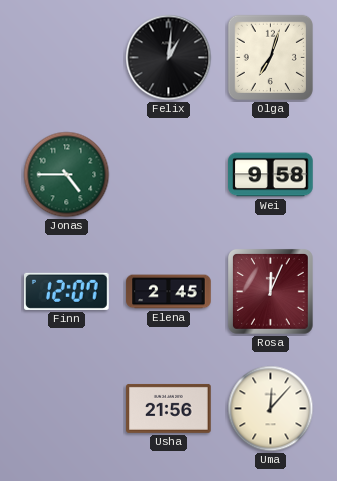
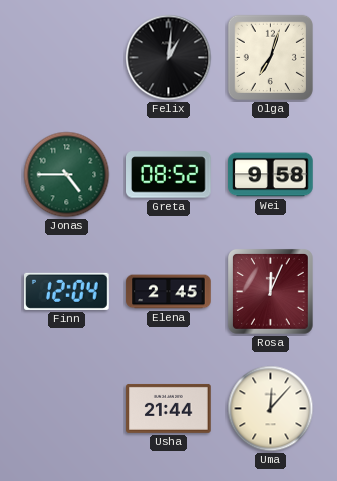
Greta: none -> 08:52 (169, 175)
Finn: 12:07 -> 12:04 (67, 291)
Usha: 21:56 -> 21:44 (169, 408)
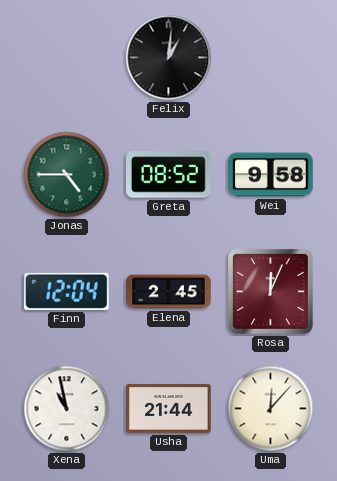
Olga: 7:03 -> none (270, 57)
Xena: none -> 10:58 (67, 409)
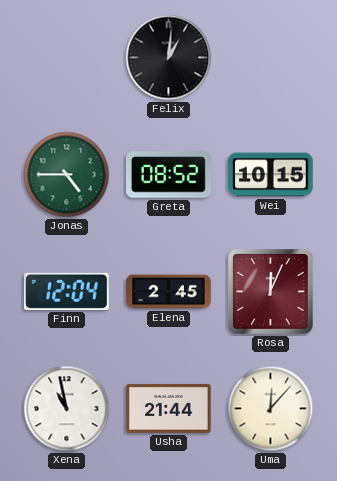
Wei: 9:58 -> 10:15 (271, 175)
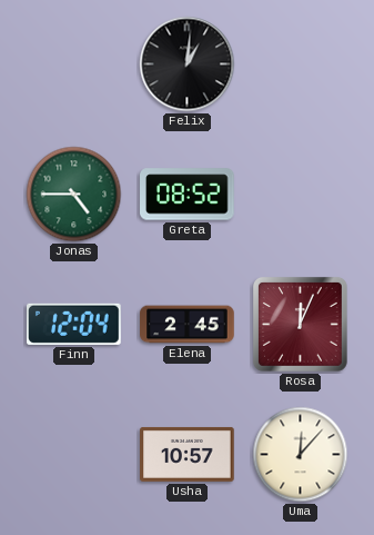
Wei: 10:15 -> none (271, 175)
Xena: 10:58 -> none (67, 409)
Usha: 21:44 -> 10:57 (188, 454)
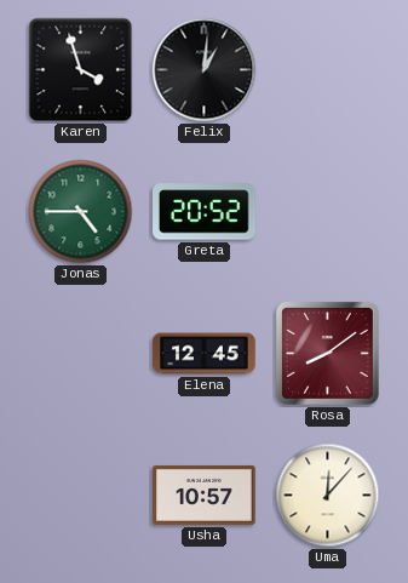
Karen: none -> 3:57 (81, 70)
Greta: 08:52 -> 20:52 (205, 212)
Finn: 12:04 -> none (74, 324)
Elena: 2:45 -> 12:45 (205, 354)
Rosa: 12:04 -> 8:09 (327, 353)
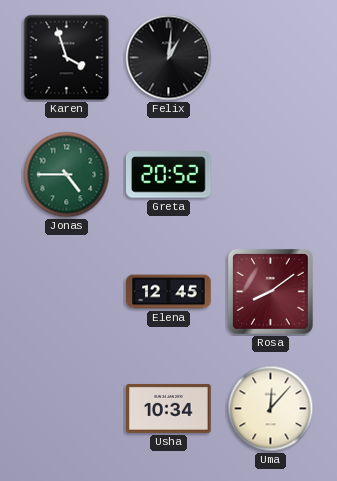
Usha: 10:57 -> 10:34 (169, 408)
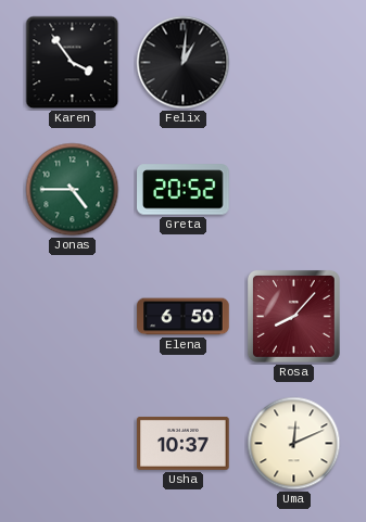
Karen: 3:57 -> 3:54 (73, 63)
Elena: 12:45 -> 6:50 (184, 317)
Rosa: 8:09 -> 8:07 (293, 316)
Usha: 10:34 -> 10:37 (184, 443)
Uma: 12:07 -> 12:11 (294, 444)
